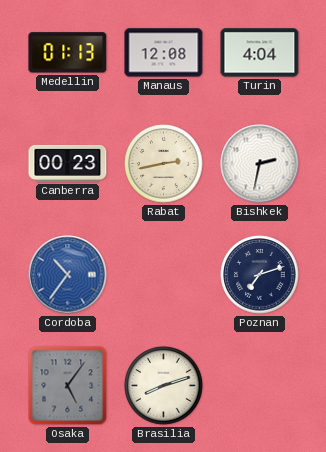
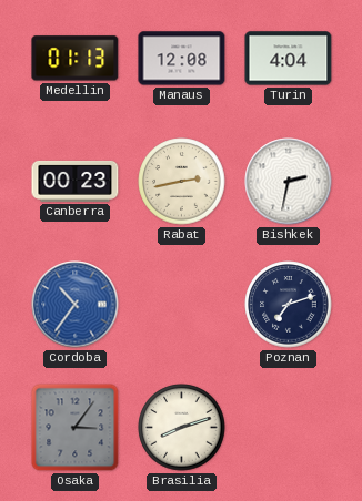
Osaka: 5:06 -> 3:06 (76, 428)
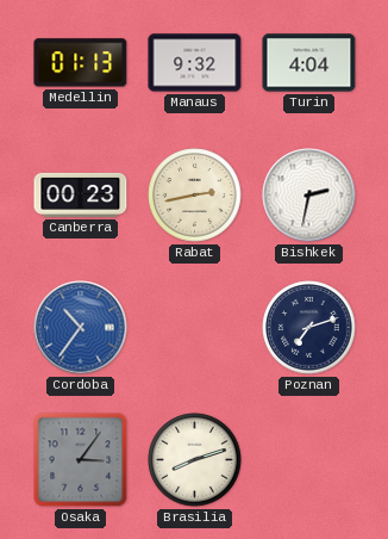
Manaus: 12:08 -> 9:32 (195, 63)
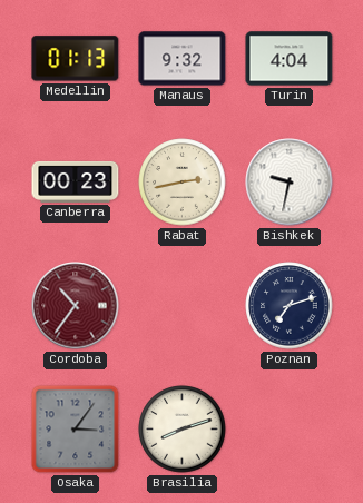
Bishkek: 2:32 -> 9:32 (290, 183)
Cordoba dial: blue -> burgundy (76, 306)
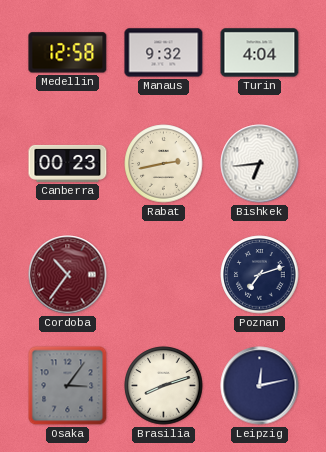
Medellin: 01:13 -> 12:58 (68, 53)
Bishkek: 9:32 -> 6:44 (260, 164)
Leipzig: none -> 12:13 (260, 386)
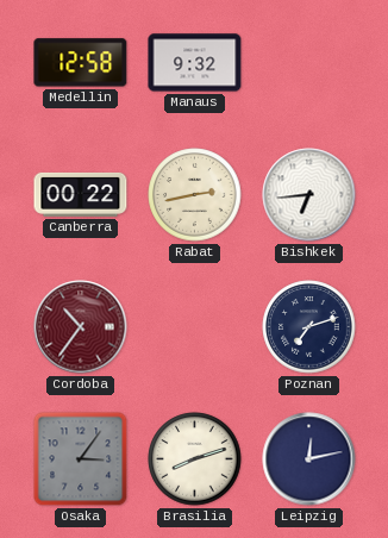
Turin: 4:04 -> none (260, 53)
Canberra: 00:23 -> 00:22 (81, 194)
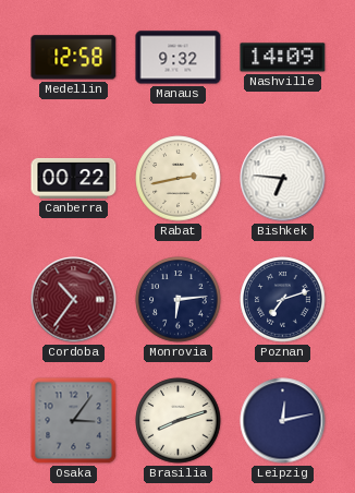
Nashville: none -> 14:09 (283, 58)
Bishkek: 6:44 -> 6:46 (283, 179)
Monrovia: none -> 6:14 (179, 300)
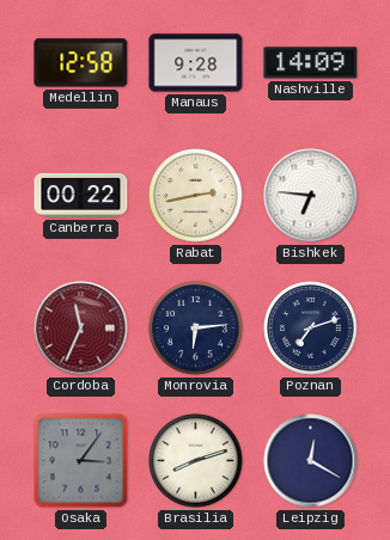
Manaus: 9:32 -> 9:28 (196, 63)
Cordoba: 10:36 -> 11:34 (81, 329)
Leipzig: 12:13 -> 12:20 (311, 461)
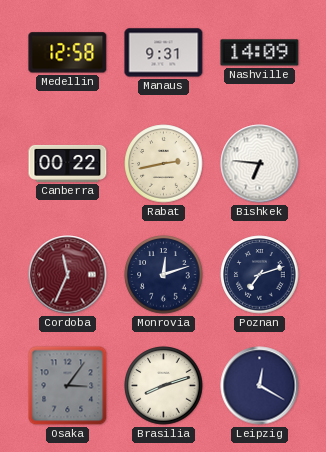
Manaus: 9:28 -> 9:31 (164, 53)
Monrovia: 6:14 -> 12:12 (164, 275)
